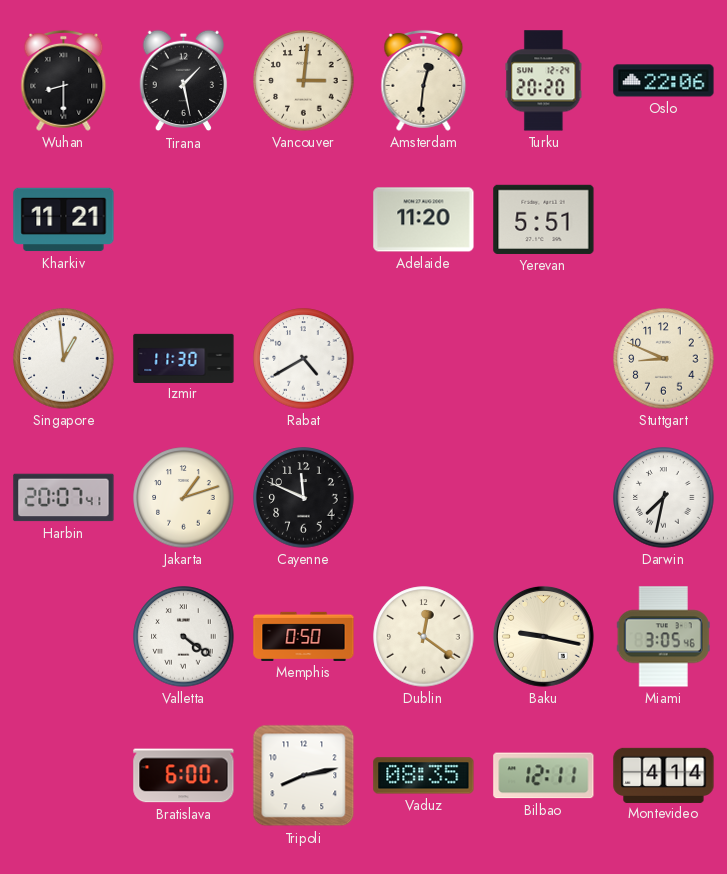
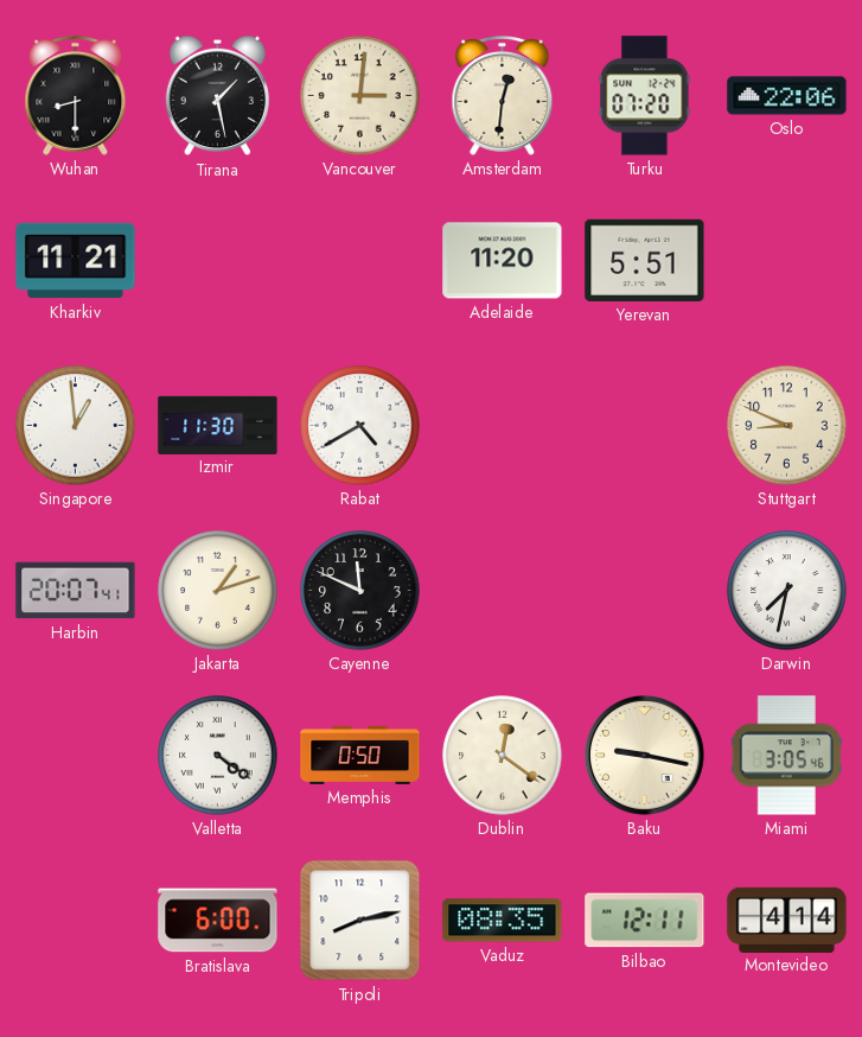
Turku: 20:20 -> 07:20 (645, 96)
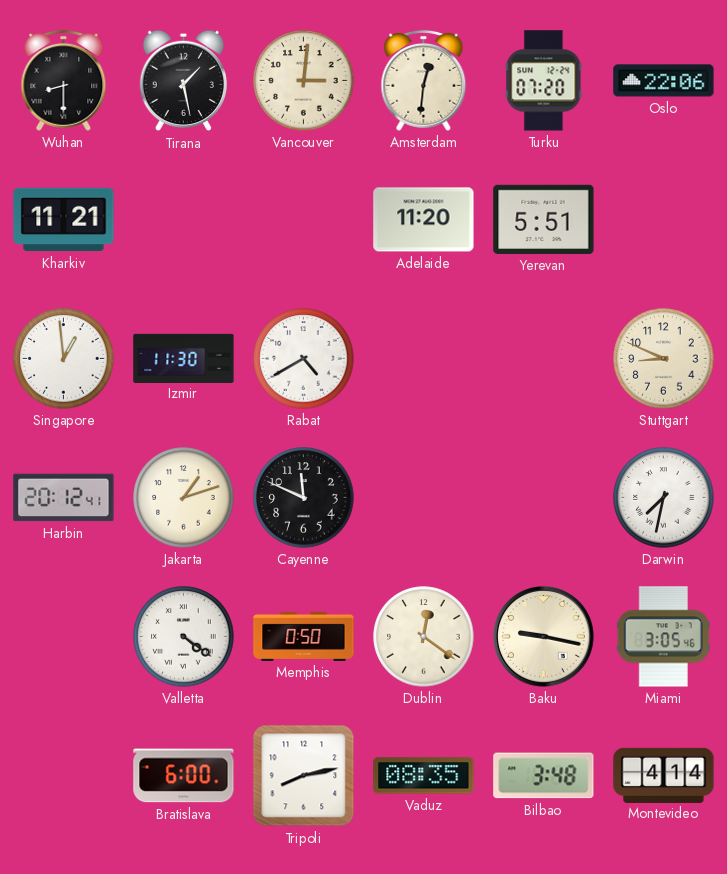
Harbin: 20:07 -> 20:12 (64, 498)
Bilbao: 12:11 -> 3:48 (544, 776)
